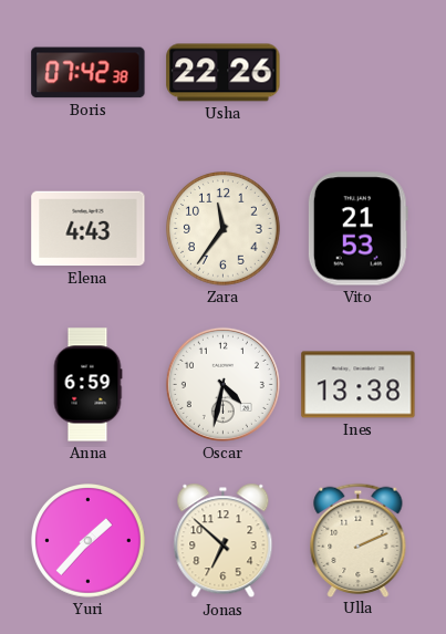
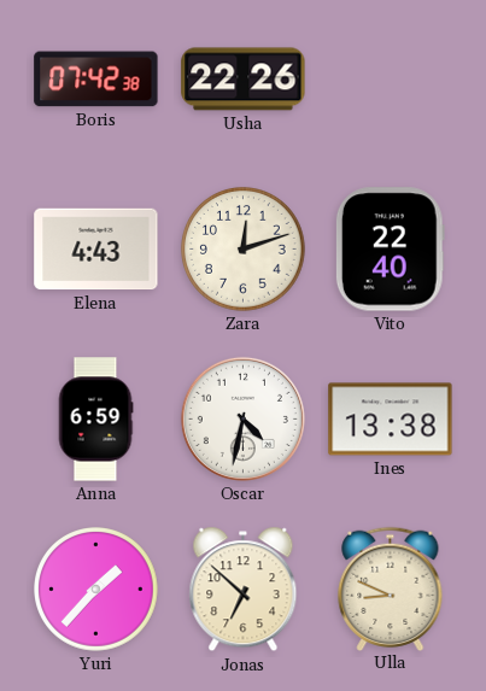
Zara: 11:36 -> 12:12 (244, 250)
Vito: 21:53 -> 22:40 (390, 250)
Ulla: 2:11 -> 8:49 (391, 588)
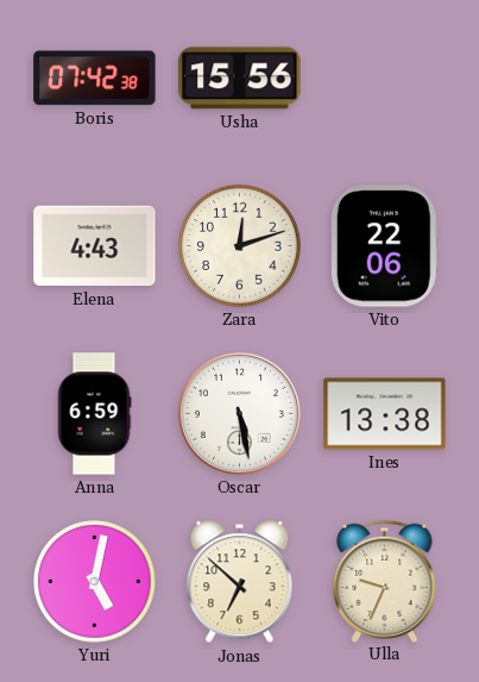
Usha: 22:26 -> 15:56 (240, 79)
Vito: 22:40 -> 22:06 (384, 246)
Oscar: 4:32 -> 5:28 (239, 413)
Yuri: 1:37 -> 5:02 (95, 582)
Ulla: 8:49 -> 9:34 (385, 581)
